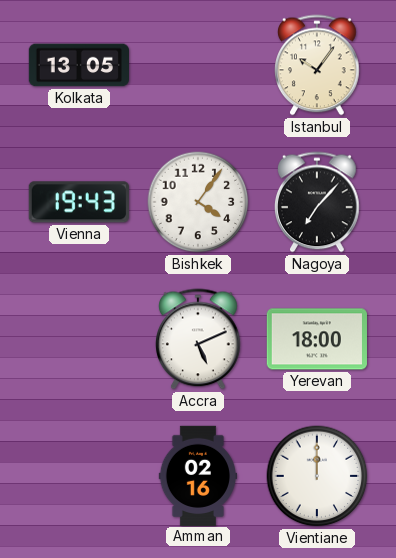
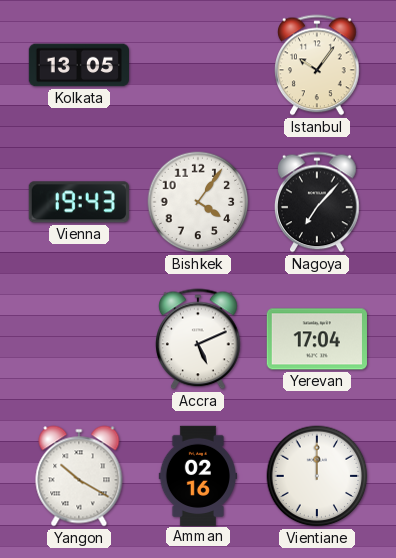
Yerevan: 18:00 -> 17:04 (317, 339)
Yangon: none -> 10:20 (79, 476)
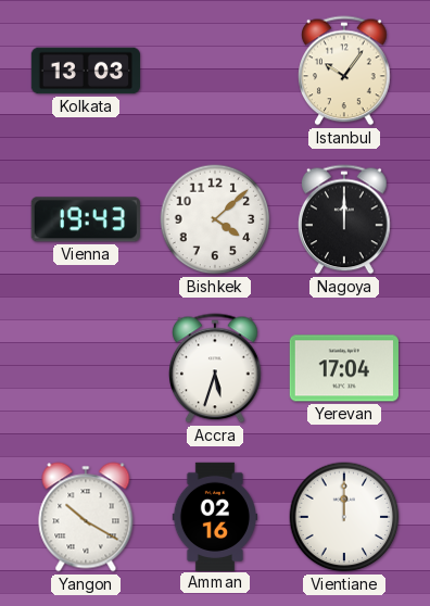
Kolkata: 13:05 -> 13:03 (85, 71)
Bishkek: 4:06 -> 4:08 (215, 219)
Nagoya: 7:07 -> 12:00 (345, 219)
Accra: 5:11 -> 5:33 (216, 368)
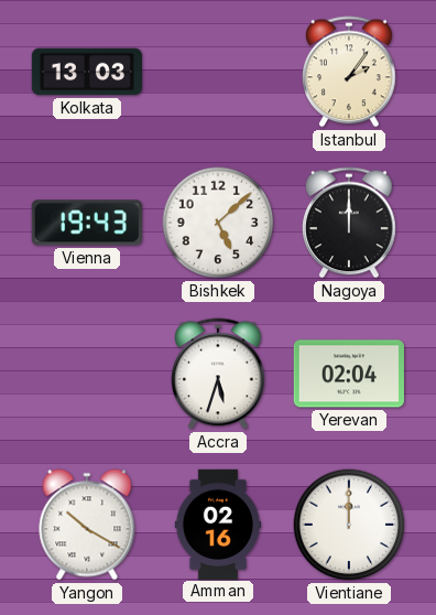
Istanbul: 10:06 -> 2:06 (350, 72)
Bishkek: 4:08 -> 5:08 (218, 223)
Yerevan: 17:04 -> 02:04 (349, 374)
